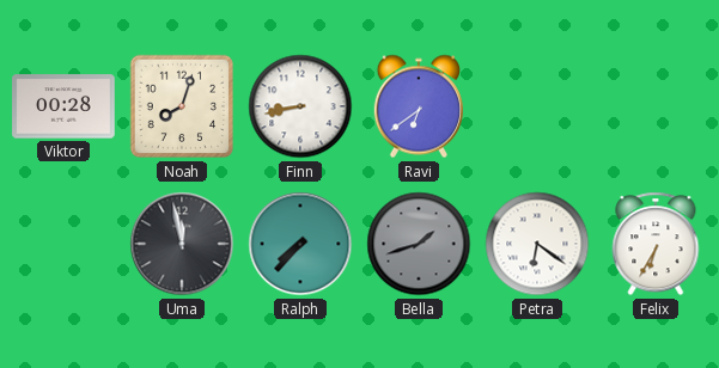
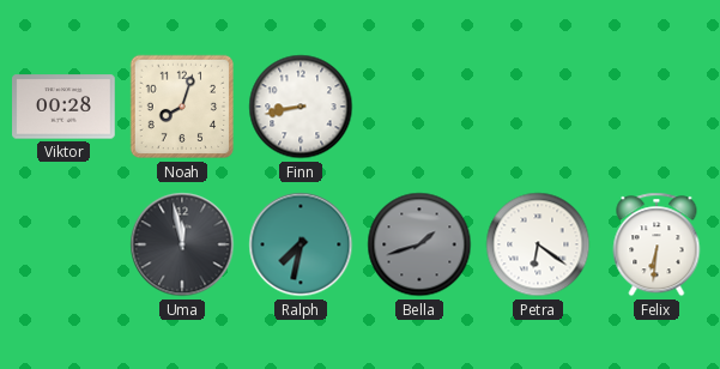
Ravi: 6:39 -> none (419, 106)
Ralph: 7:37 -> 7:32 (301, 244)
Felix: 6:35 -> 6:31 (657, 244)
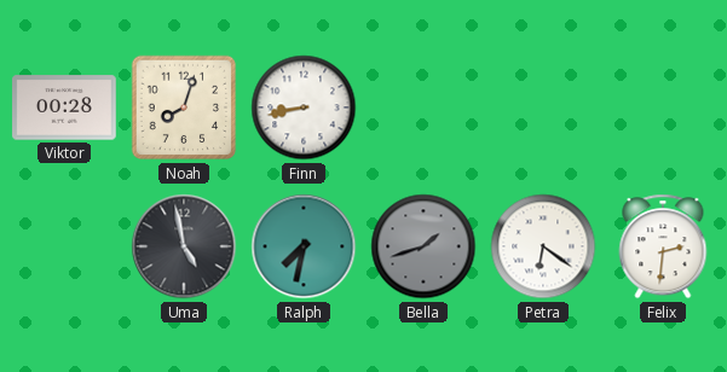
Uma: 11:58 -> 4:58 (184, 246)
Felix: 6:31 -> 2:31 (663, 246)
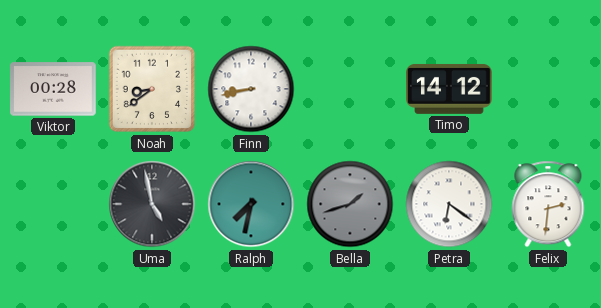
Noah: 8:03 -> 8:39 (152, 89)
Timo: none -> 14:12 (449, 89)
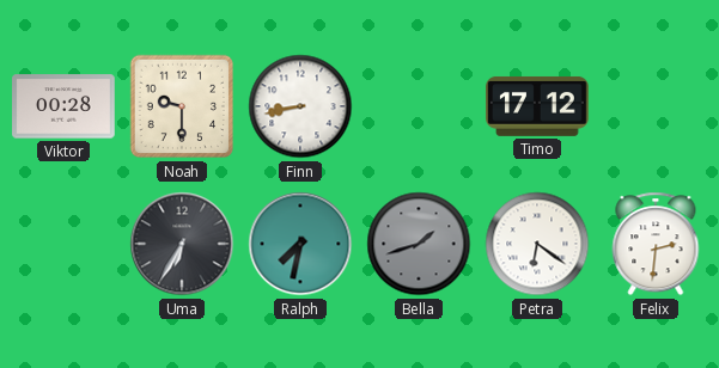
Noah: 8:39 -> 9:30 (182, 106)
Timo: 14:12 -> 17:12 (537, 106)
Uma: 4:58 -> 6:35 (182, 244)
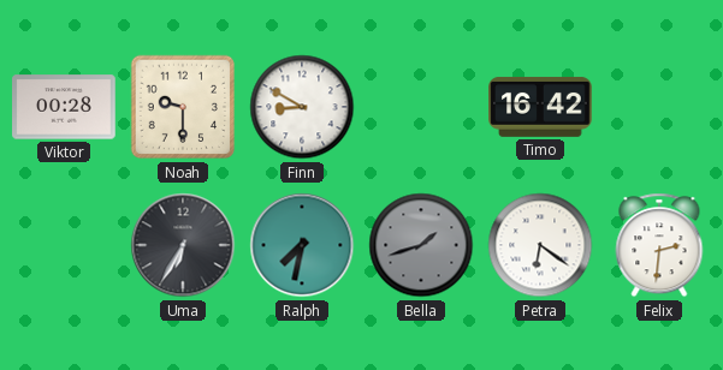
Finn: 8:43 -> 8:50 (302, 107)
Timo: 17:12 -> 16:42 (540, 107)
